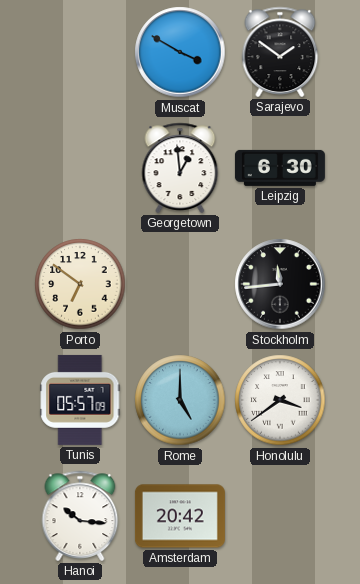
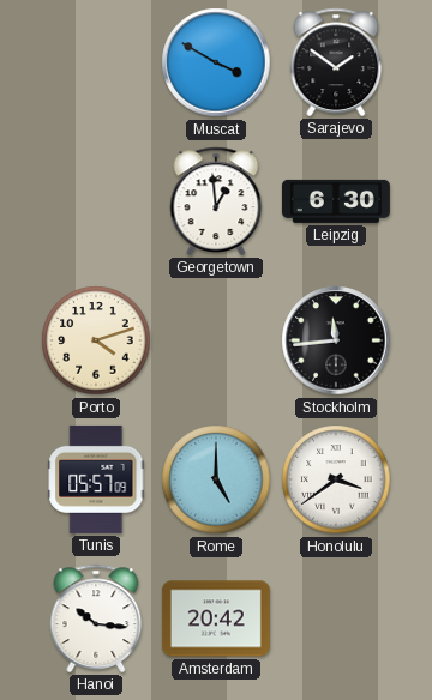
Porto: 6:51 -> 4:12 (96, 340)
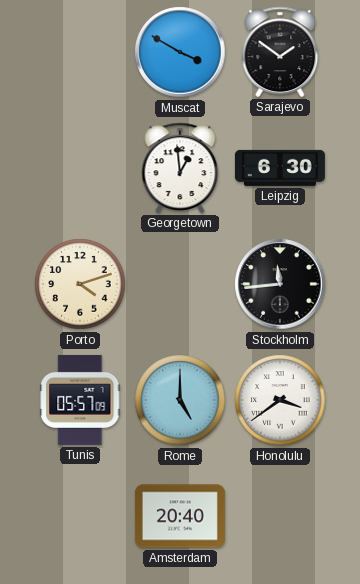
Hanoi: 10:16 -> none (96, 618)
Amsterdam: 20:42 -> 20:40 (180, 516)
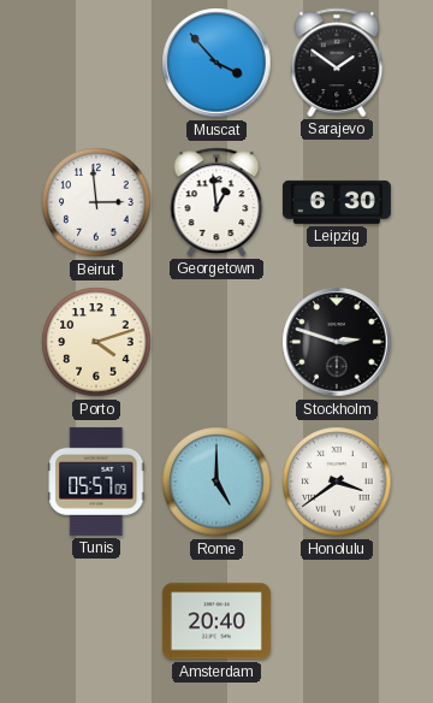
Muscat: 3:50 -> 3:53 (216, 63)
Beirut: none -> 2:59 (96, 202)
Stockholm: 11:44 -> 2:48 (337, 342)
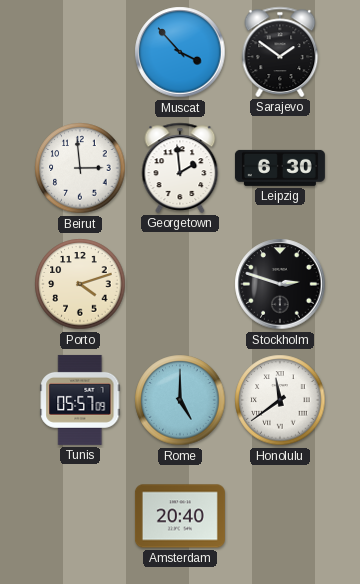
Georgetown: 12:59 -> 1:59 (180, 168)
Honolulu: 3:39 -> 11:39 (280, 400)
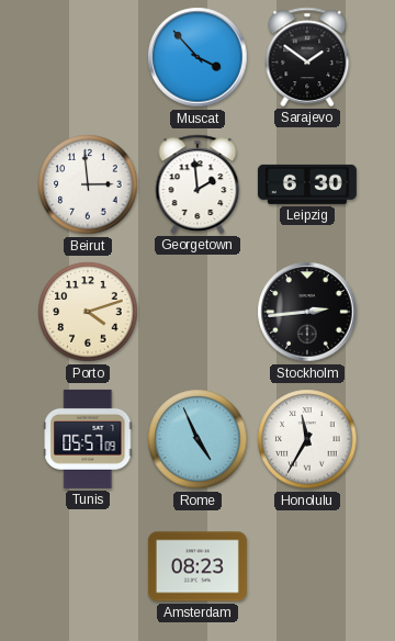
Stockholm: 2:48 -> 2:44 (307, 312)
Rome: 5:00 -> 4:56 (198, 439)
Honolulu: 11:39 -> 11:35 (307, 439)
Amsterdam: 20:40 -> 08:23 (198, 566)
